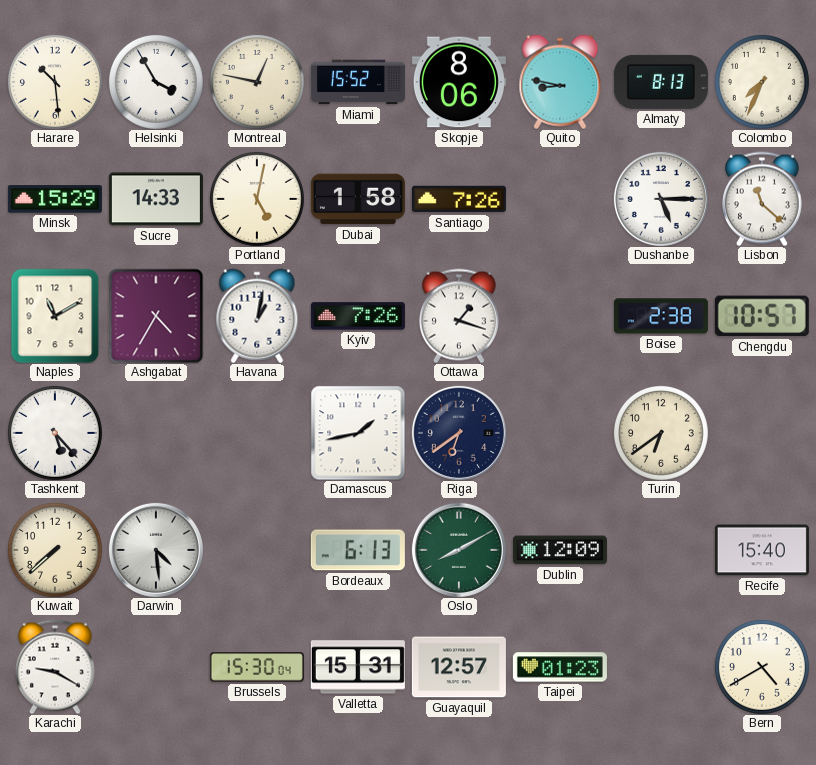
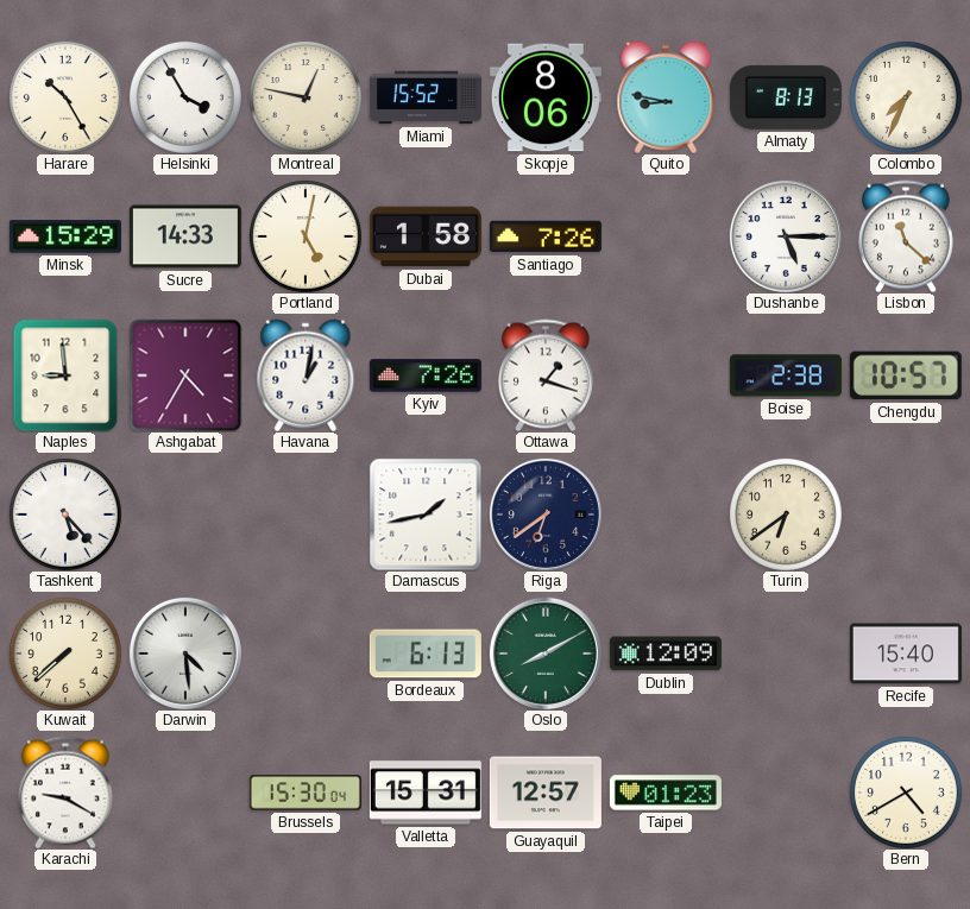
Harare: 10:29 -> 10:25 (65, 97)
Naples: 11:10 -> 8:59 (65, 375)
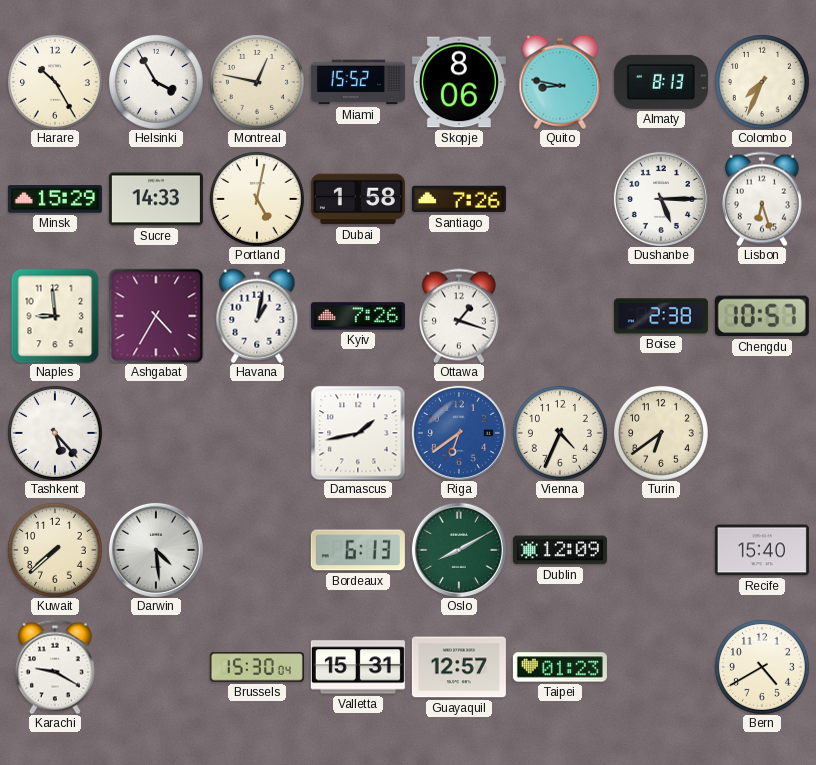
Lisbon: 11:22 -> 6:27 (762, 199)
Riga dial: navy -> blue (459, 433)
Vienna: none -> 4:34 (560, 433)
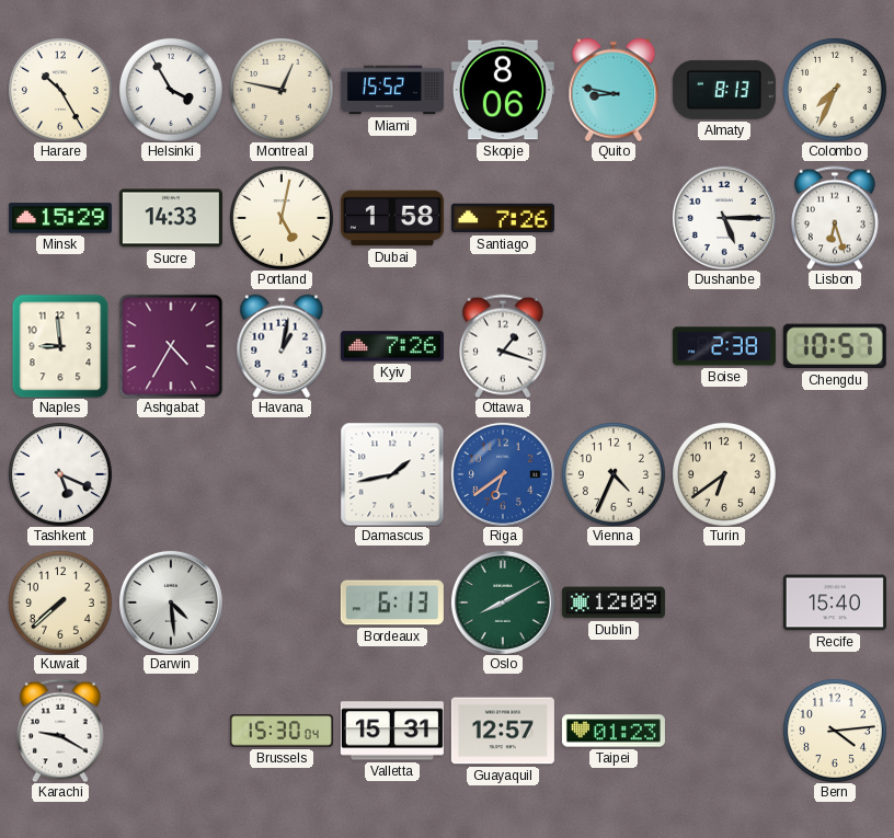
Tashkent: 5:23 -> 5:19 (60, 474)
Bern: 4:40 -> 4:14 (835, 731)
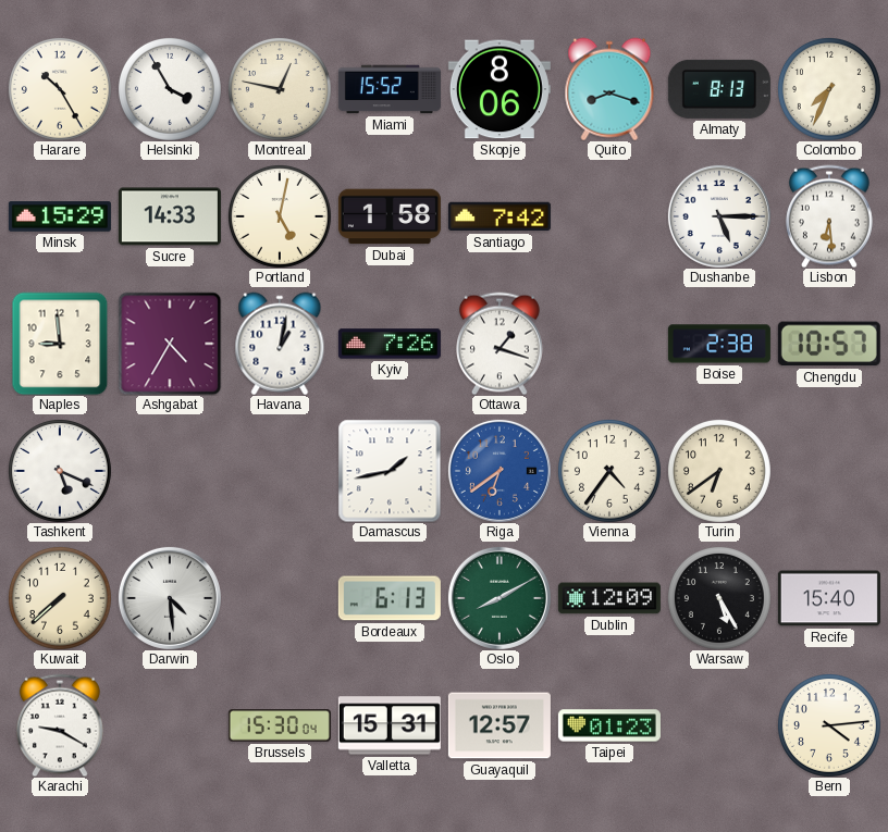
Quito: 8:47 -> 8:18 (609, 89)
Santiago: 7:26 -> 7:42 (499, 216)
Lisbon: 6:27 -> 6:29 (829, 216)
Vienna: 4:34 -> 4:36 (609, 471)
Warsaw: none -> 5:25 (719, 598)
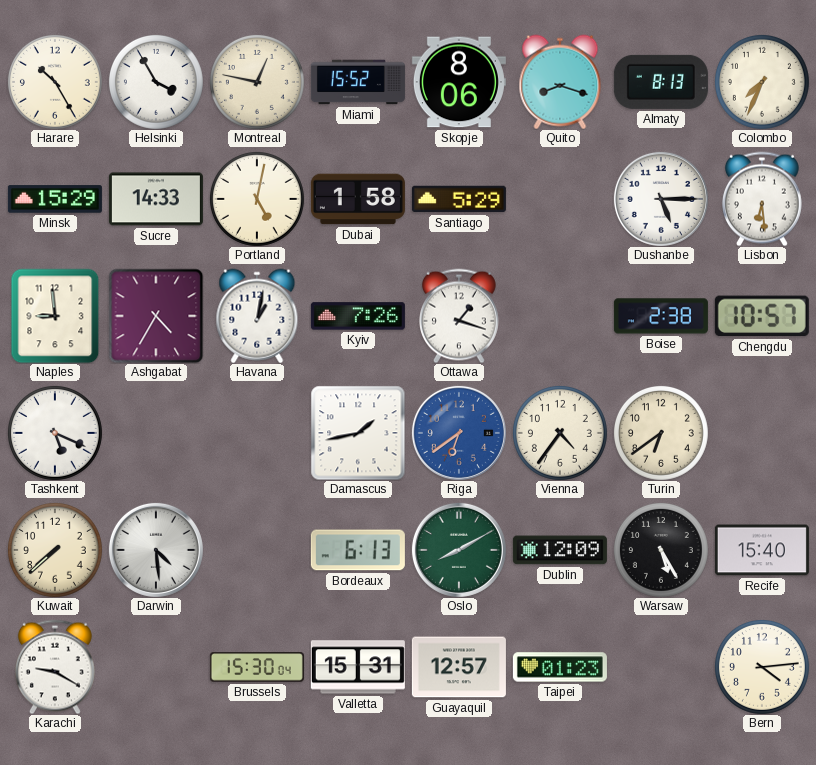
Santiago: 7:42 -> 5:29 (459, 199)
